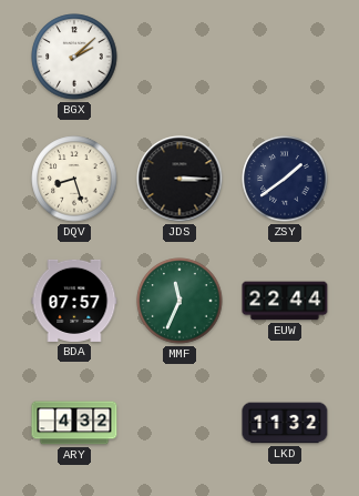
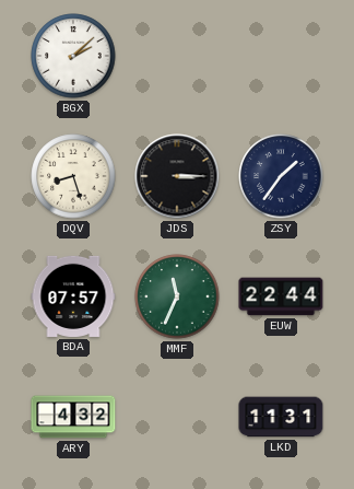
ZSY: 1:39 -> 1:36 (281, 176)
LKD: 11:32 -> 11:31 (281, 417)
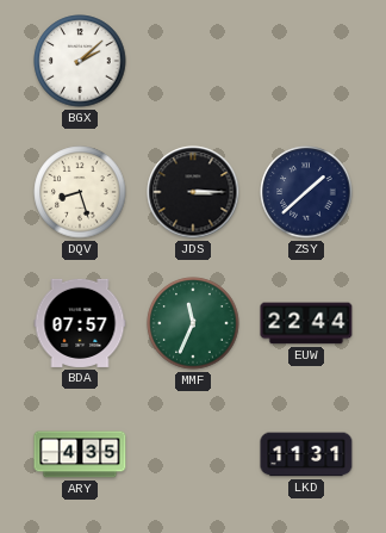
ZSY: 1:36 -> 1:38 (306, 192)
ARY: 4:32 -> 4:35 (80, 454)
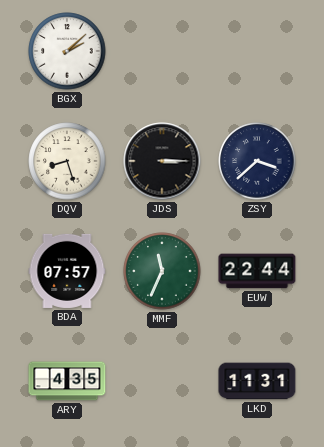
ZSY: 1:38 -> 3:38 (257, 161)
